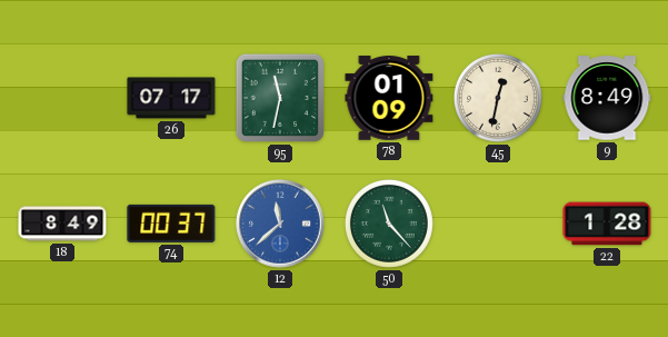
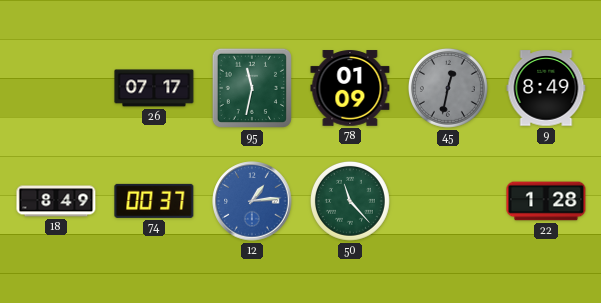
45 dial: cream -> grey (448, 88)
12: 11:38 -> 1:14 (252, 201)
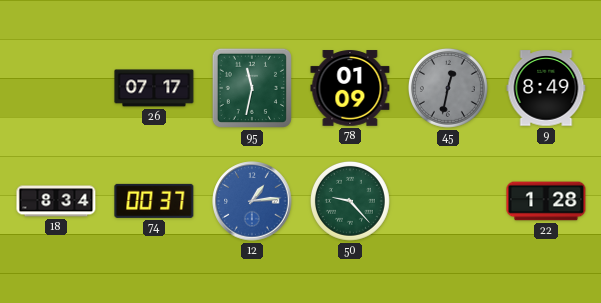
18: 8:49 -> 8:34 (56, 201)
50: 11:23 -> 9:23 (350, 201)
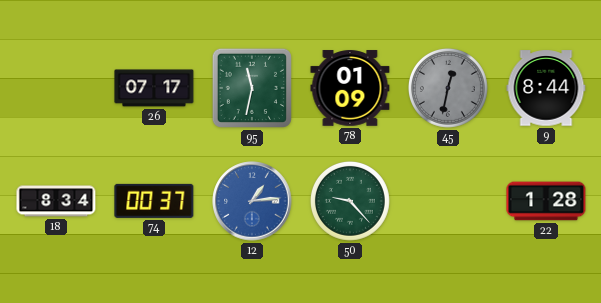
9: 8:49 -> 8:44 (546, 88)
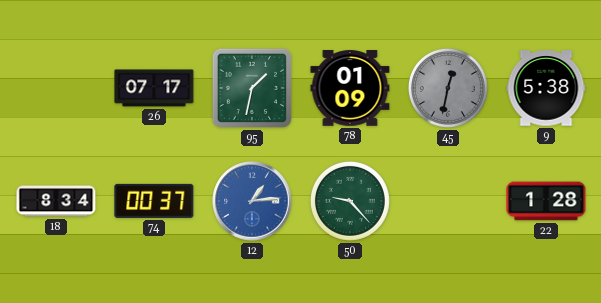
95: 11:32 -> 1:32 (252, 88)
9: 8:44 -> 5:38 (546, 88)
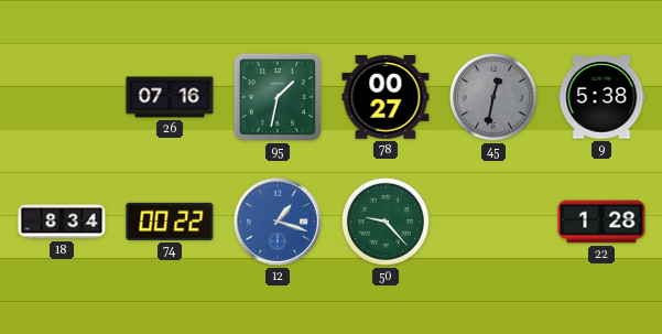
26: 07:17 -> 07:16 (170, 97)
78: 01:09 -> 00:27 (386, 97)
74: 00:37 -> 00:22 (170, 222)
12: 1:14 -> 1:18 (278, 222)
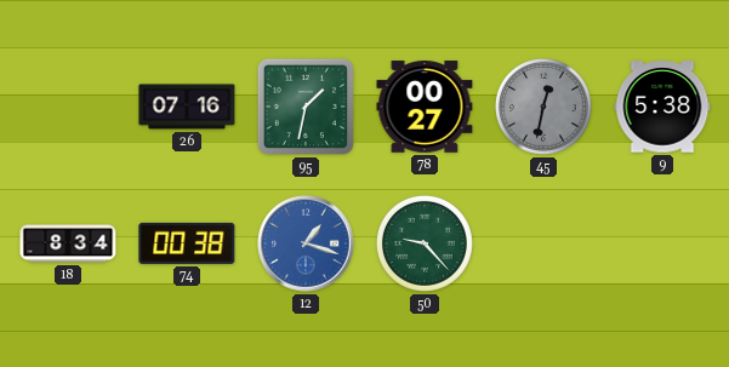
74: 00:22 -> 00:38 (187, 243)
22: 1:28 -> none (601, 222)
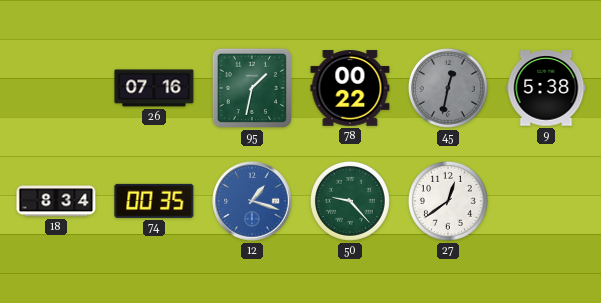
78: 00:27 -> 00:22 (350, 88)
74: 00:38 -> 00:35 (154, 201)
27: none -> 12:39 (448, 201)
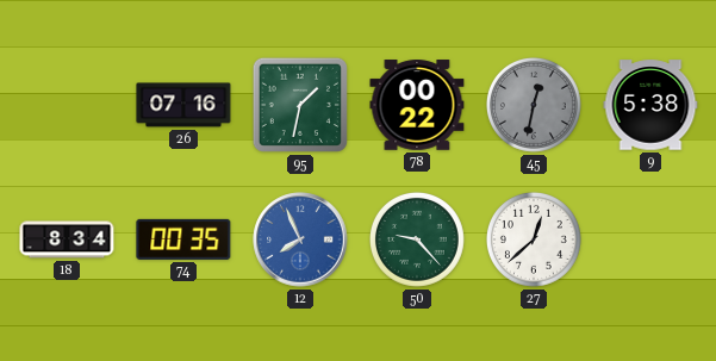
12: 1:18 -> 7:56 (300, 239)
27: 12:39 -> 12:38 (534, 239)
